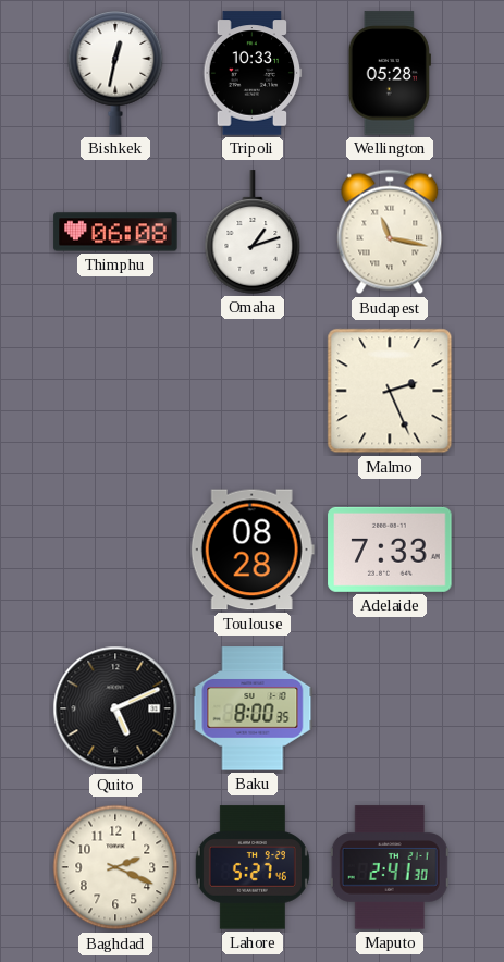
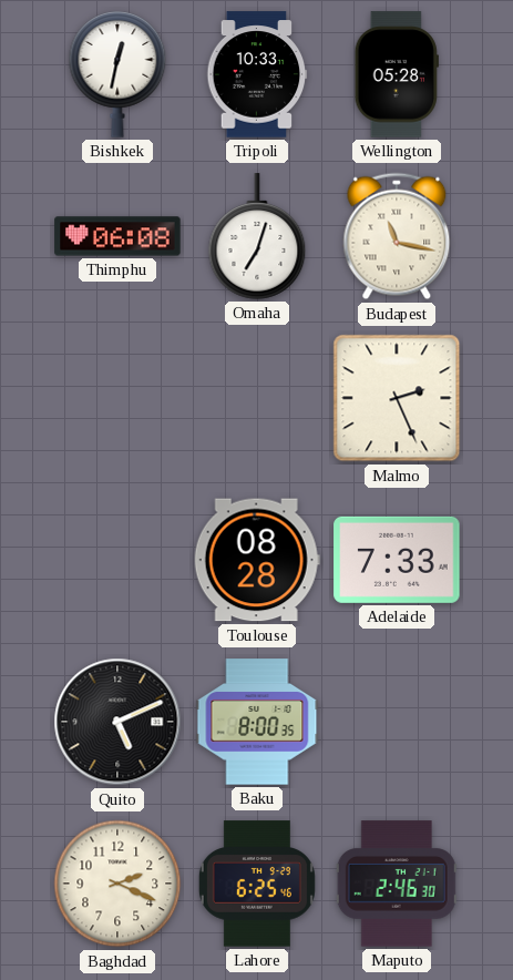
Omaha: 1:12 -> 7:03 (257, 236)
Lahore: 5:27 -> 6:25 (257, 884)
Maputo: 2:41 -> 2:46 (397, 884)
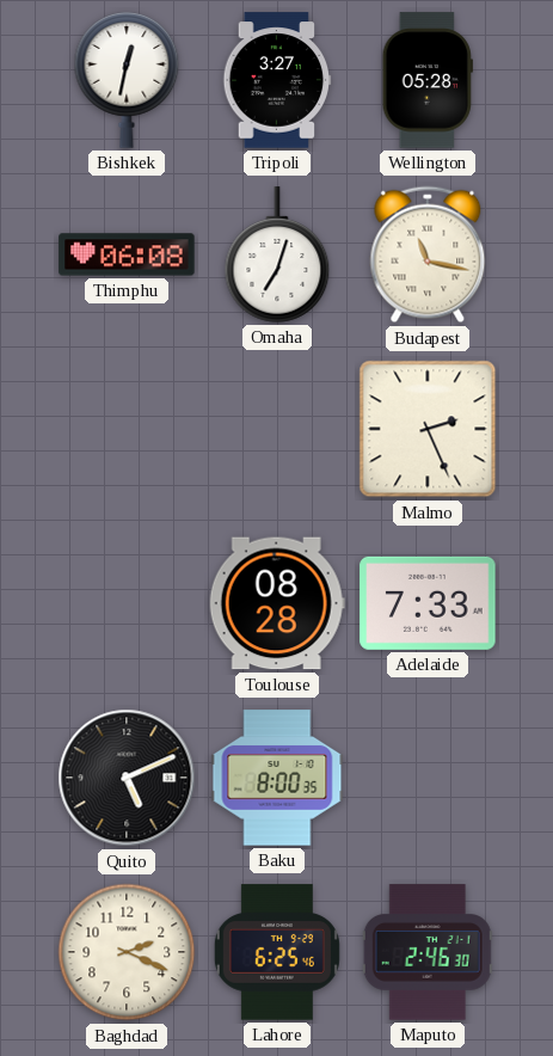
Tripoli: 10:33 -> 3:27 (277, 80)
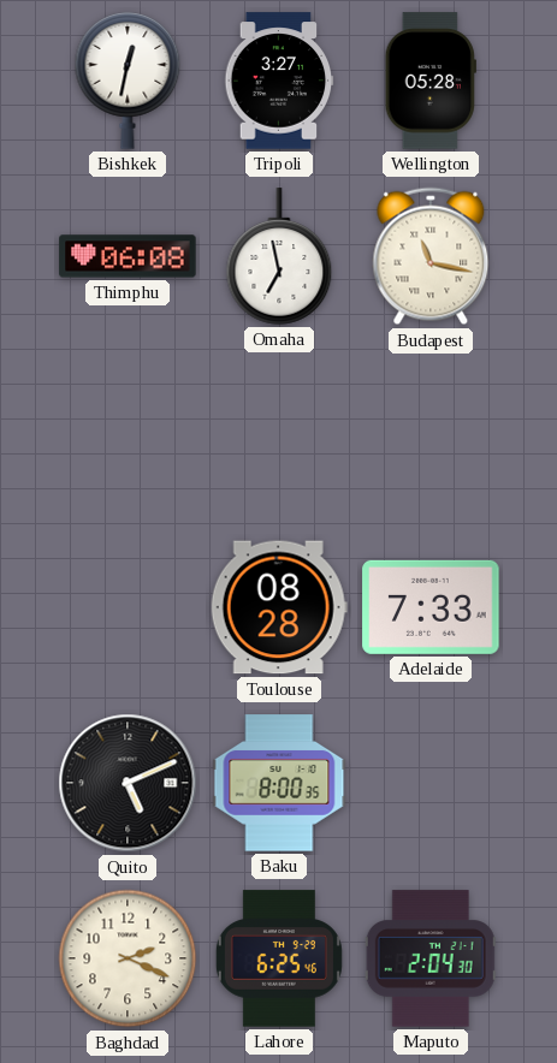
Omaha: 7:03 -> 6:58 (279, 256)
Malmo: 2:26 -> none (428, 429)
Maputo: 2:46 -> 2:04 (431, 958)
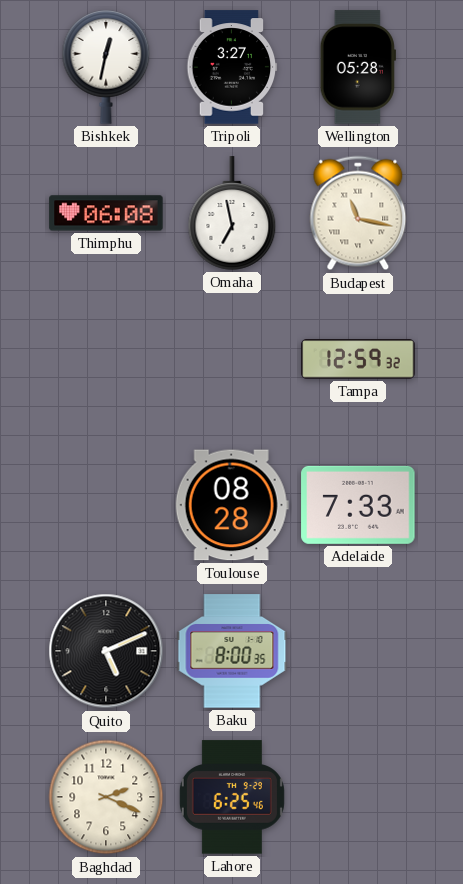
Tampa: none -> 12:59 (358, 359)
Maputo: 2:04 -> none (431, 958)
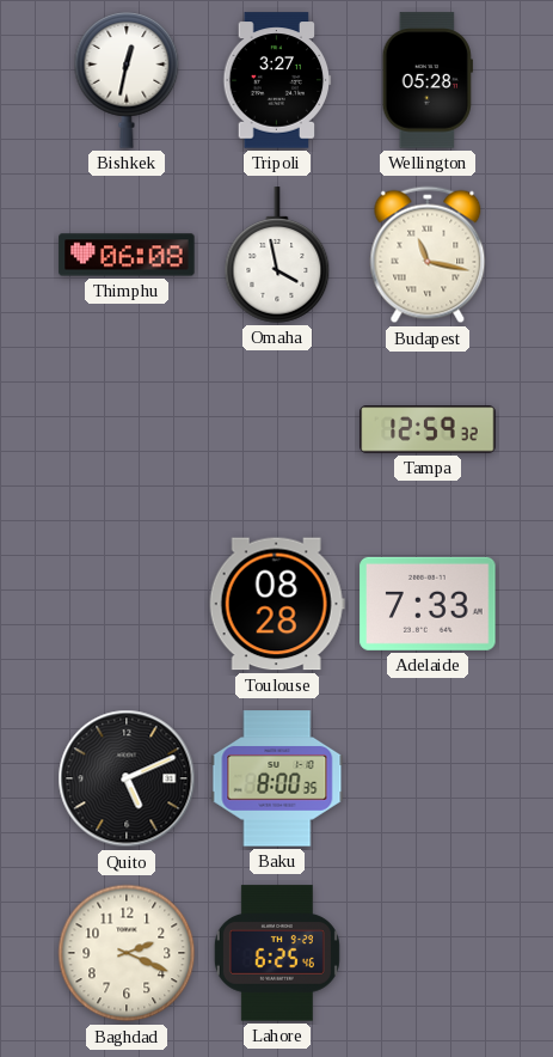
Omaha: 6:58 -> 3:58 (277, 255)
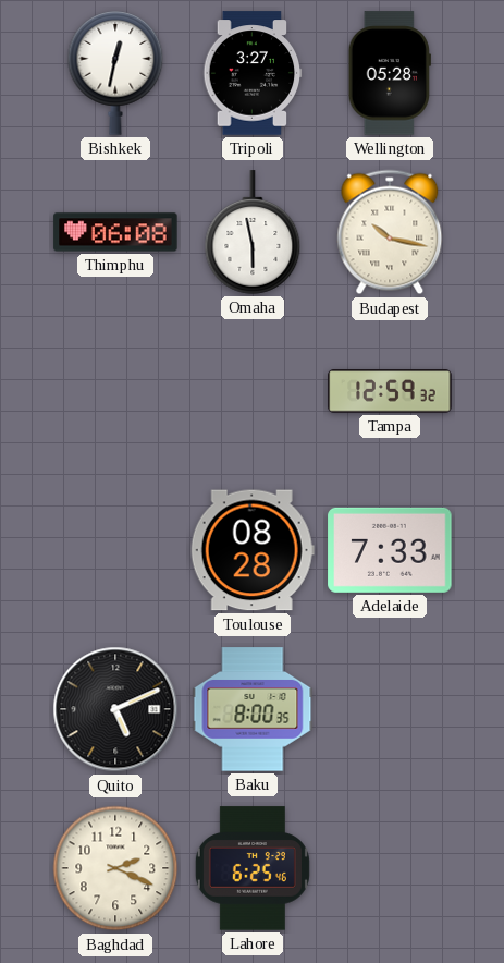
Omaha: 3:58 -> 5:58 (253, 232)
Budapest: 11:17 -> 10:17 (390, 232)
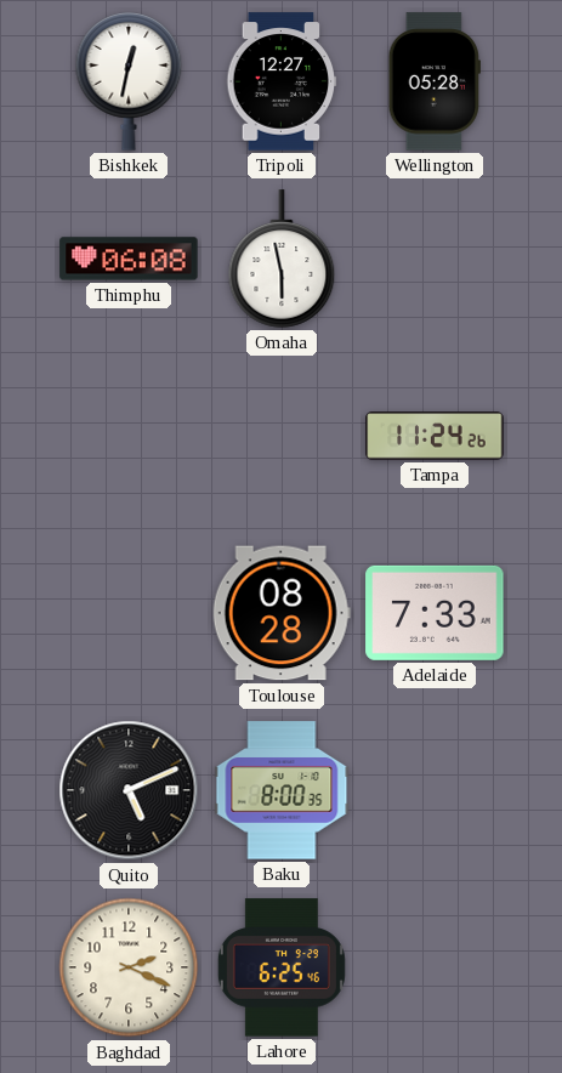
Tripoli: 3:27 -> 12:27 (282, 81)
Budapest: 10:17 -> none (390, 232)
Tampa: 12:59 -> 11:24 (435, 436)
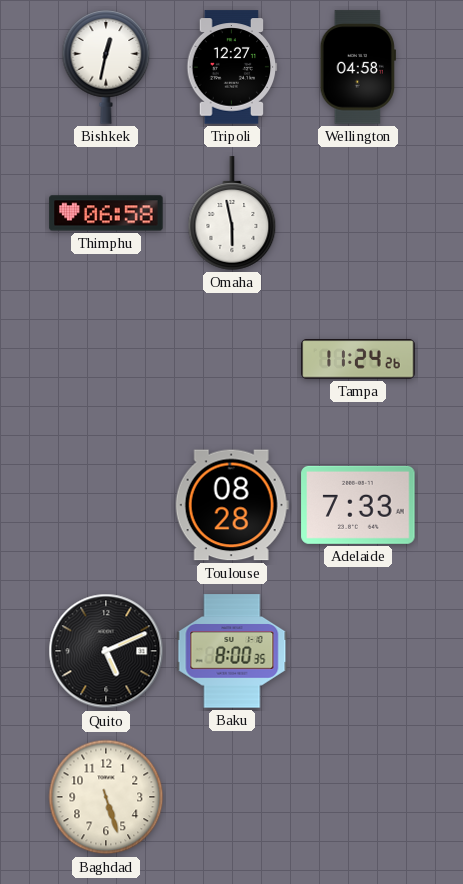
Wellington: 05:28 -> 04:58 (358, 67)
Thimphu: 06:08 -> 06:58 (106, 213)
Baghdad: 2:19 -> 5:27 (106, 797)
Lahore: 6:25 -> none (282, 967)
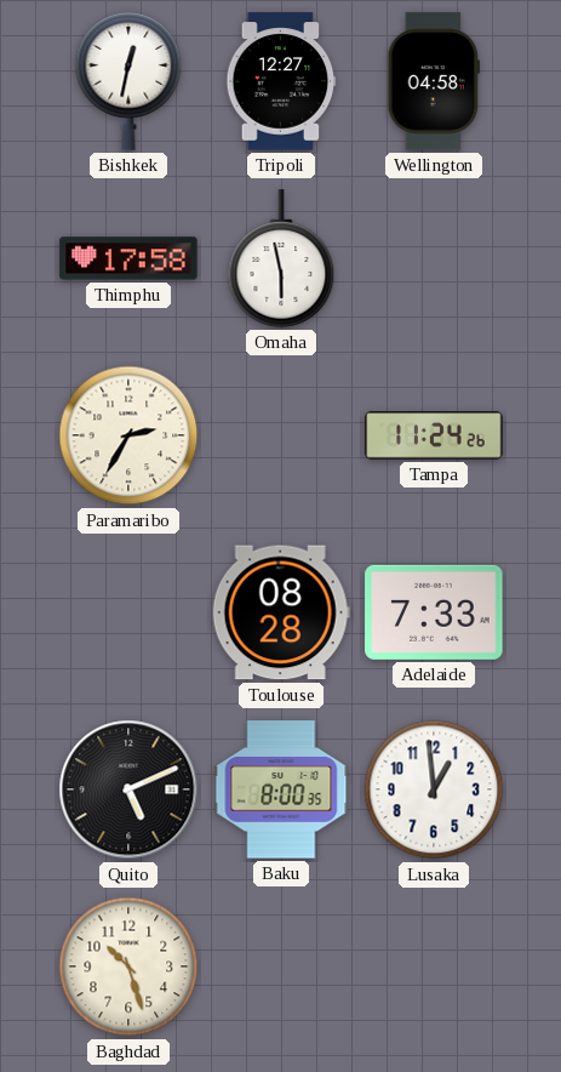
Thimphu: 06:58 -> 17:58 (128, 258)
Paramaribo: none -> 2:35 (128, 435)
Lusaka: none -> 12:59 (434, 789)
Baghdad: 5:27 -> 10:27 (128, 966)
